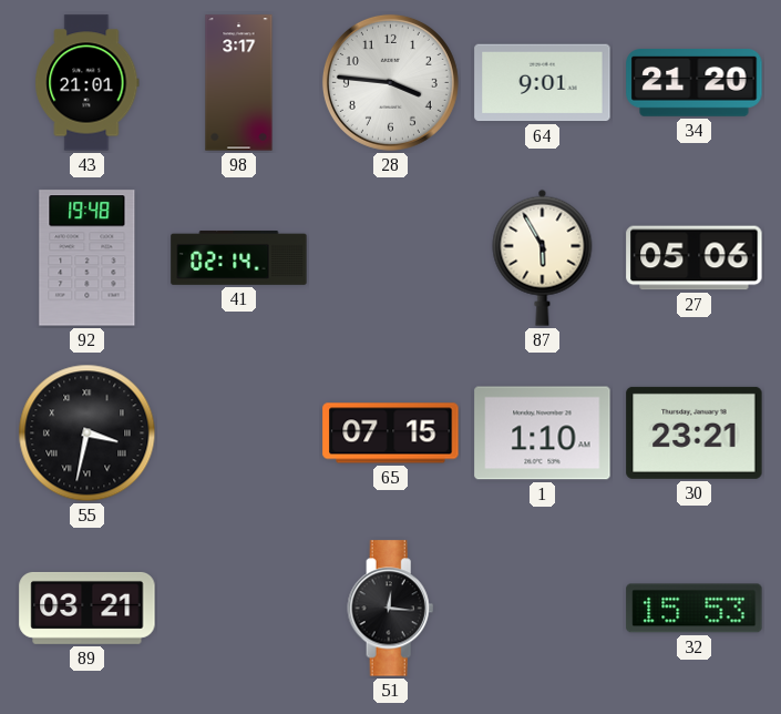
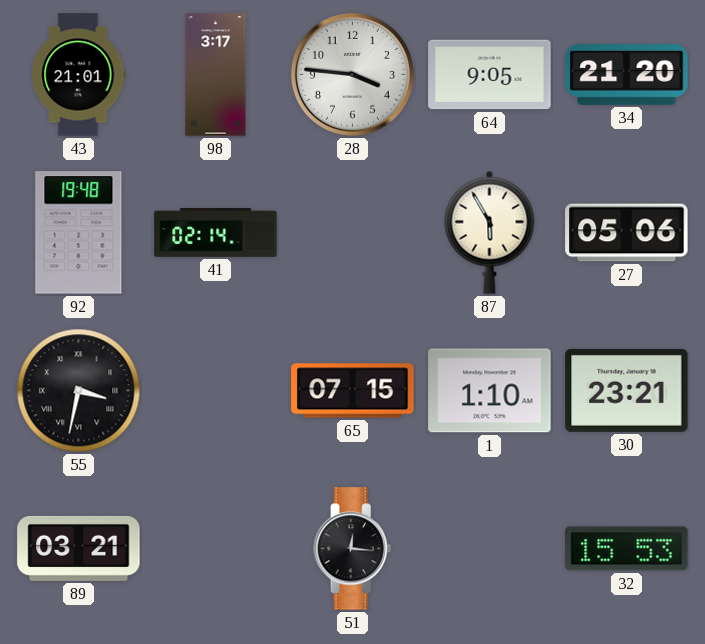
64: 9:01 -> 9:05 (490, 75)
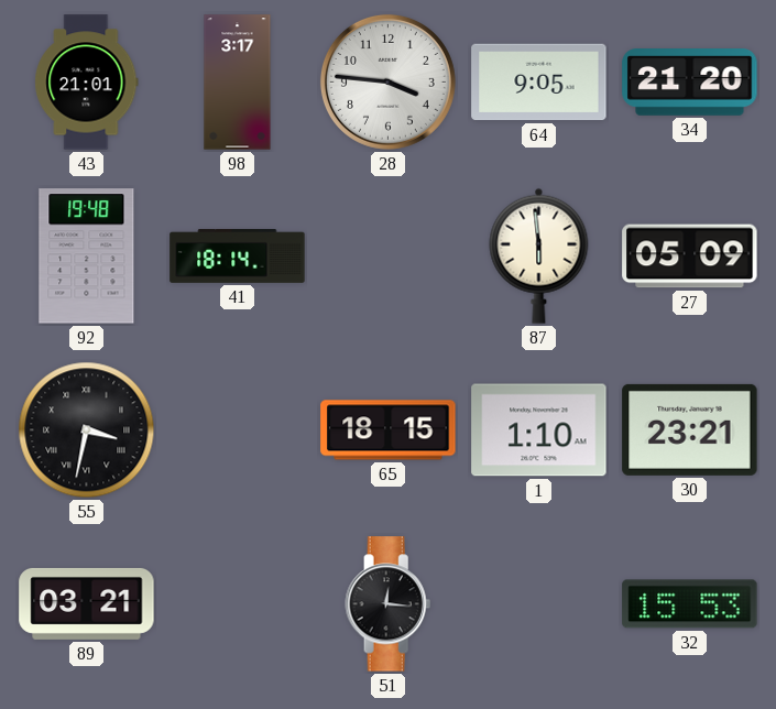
41: 02:14 -> 18:14 (238, 257)
87: 5:55 -> 5:59 (539, 255)
27: 05:06 -> 05:09 (690, 257)
65: 07:15 -> 18:15 (389, 430)
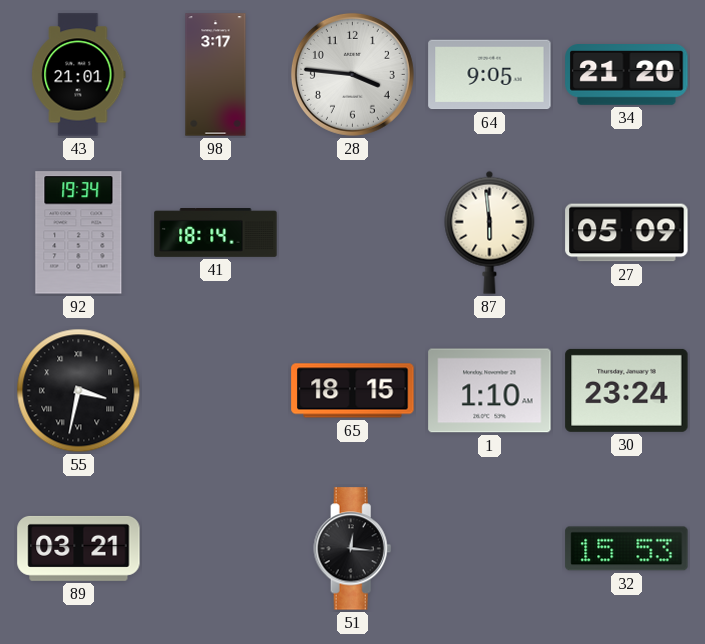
92: 19:48 -> 19:34 (79, 233)
30: 23:21 -> 23:24 (627, 390)
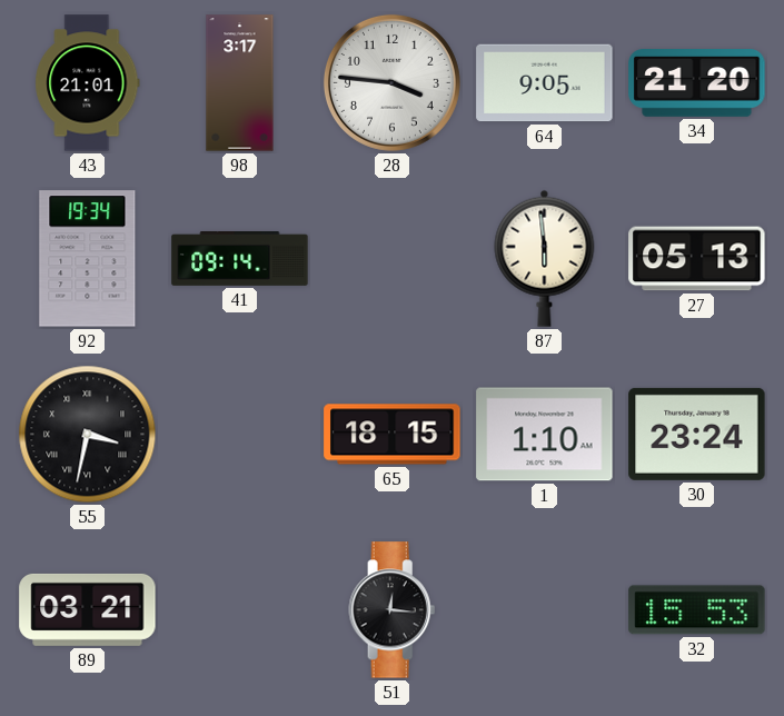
41: 18:14 -> 09:14 (240, 259)
27: 05:09 -> 05:13 (697, 259)
